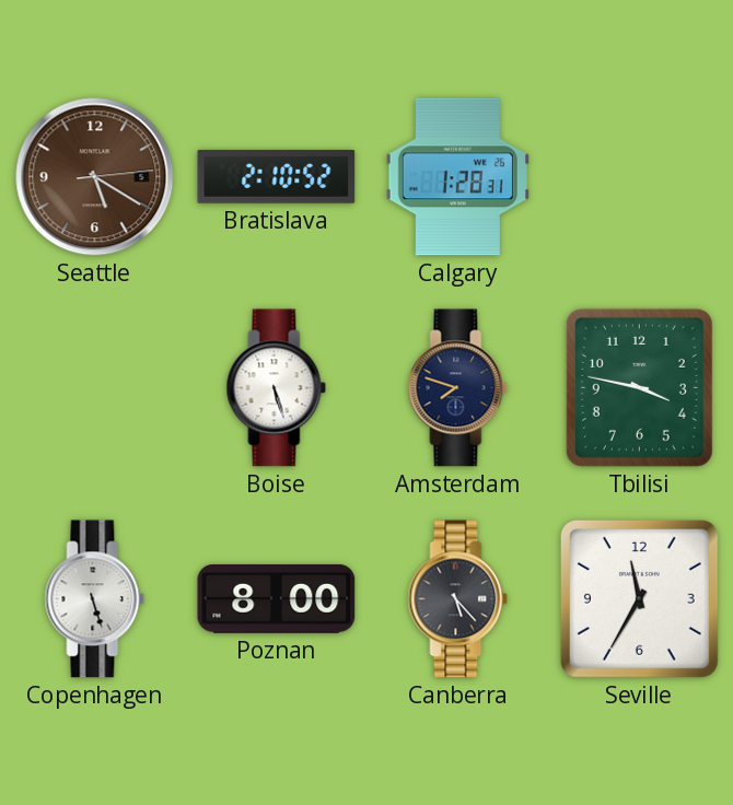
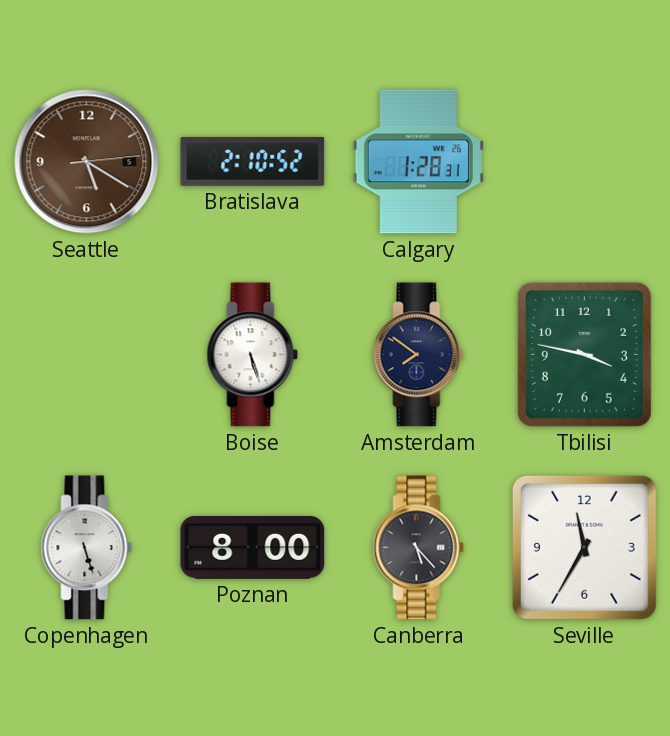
Amsterdam: 7:48 -> 7:51 (419, 355)
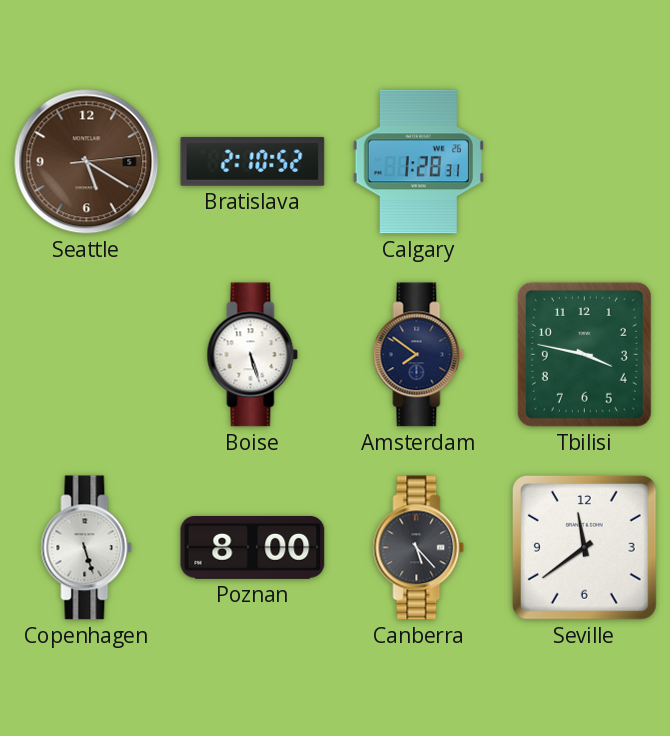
Seville: 11:35 -> 11:39 (584, 547)
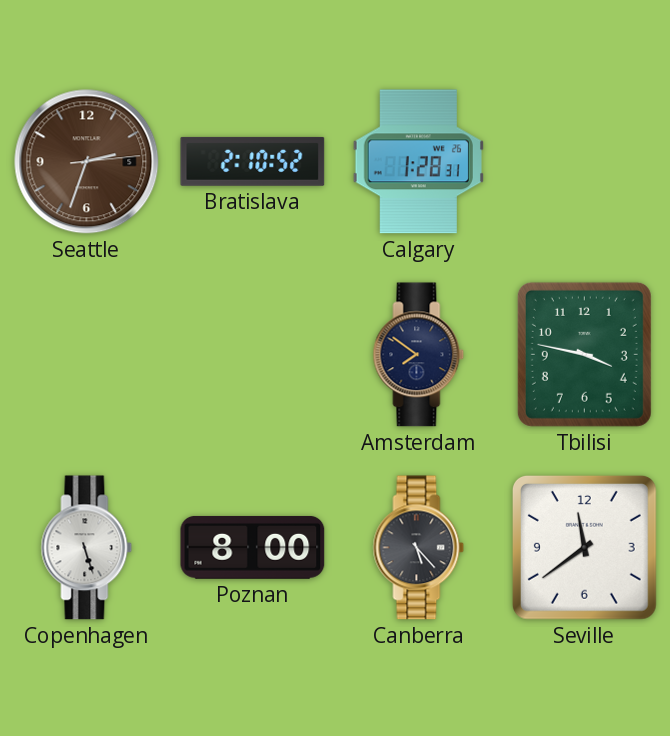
Seattle: 5:20 -> 2:33 (87, 162)
Boise: 5:27 -> none (253, 355)
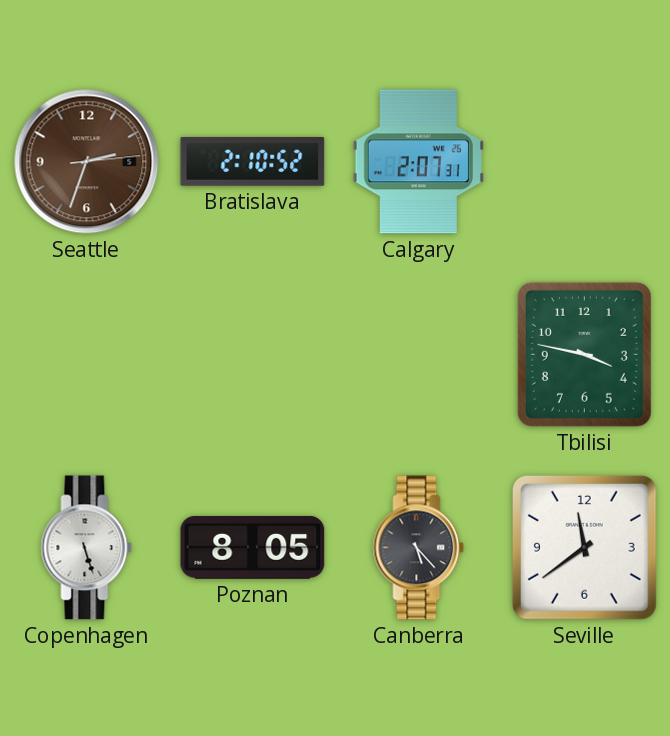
Calgary: 1:28 -> 2:07 (418, 162)
Amsterdam: 7:51 -> none (419, 355)
Poznan: 8:00 -> 8:05 (253, 548)
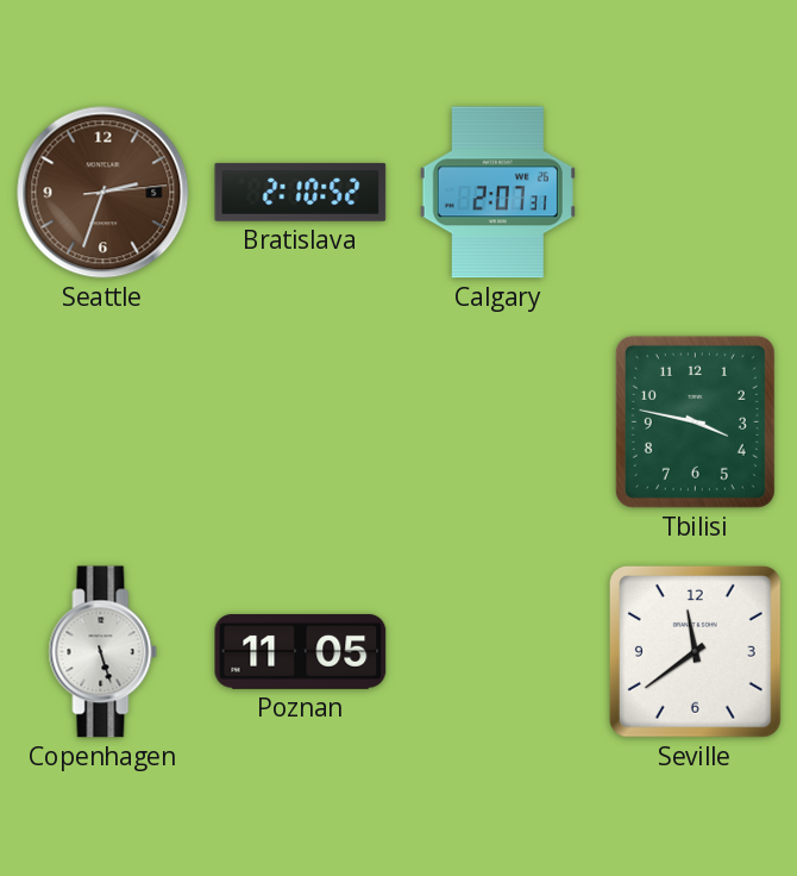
Poznan: 8:05 -> 11:05 (301, 652)
Canberra: 5:23 -> none (419, 548)
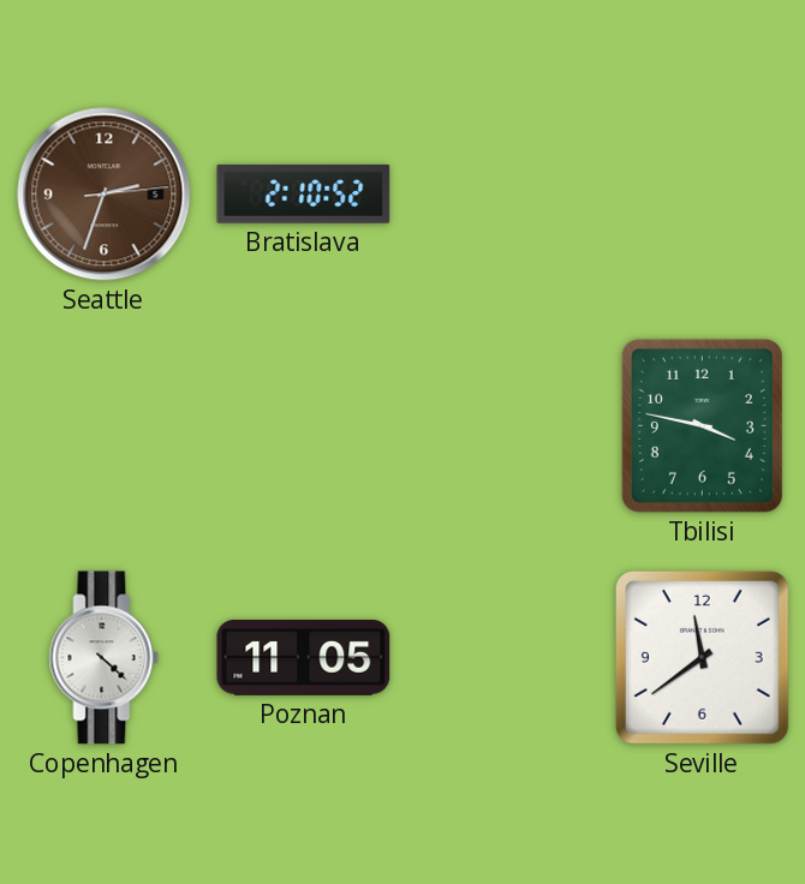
Calgary: 2:07 -> none (497, 193)
Copenhagen: 5:27 -> 4:22 (105, 658)
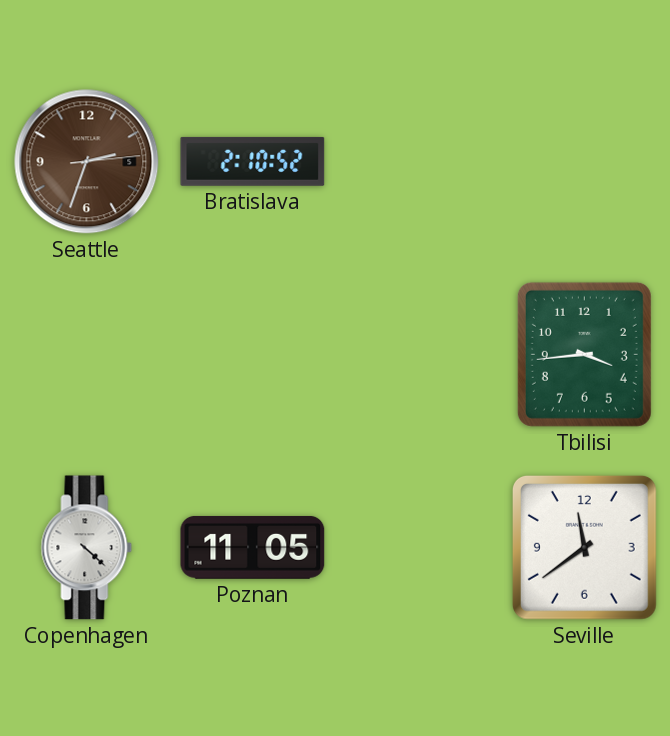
Tbilisi: 3:47 -> 3:44 (584, 354)
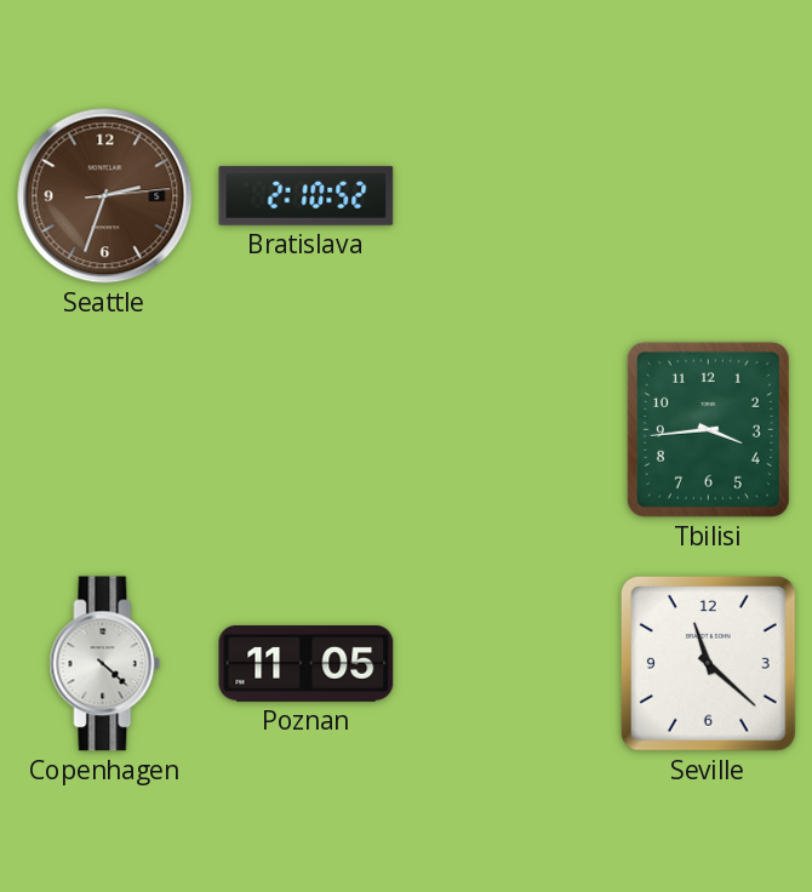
Seville: 11:39 -> 11:22 (708, 663)
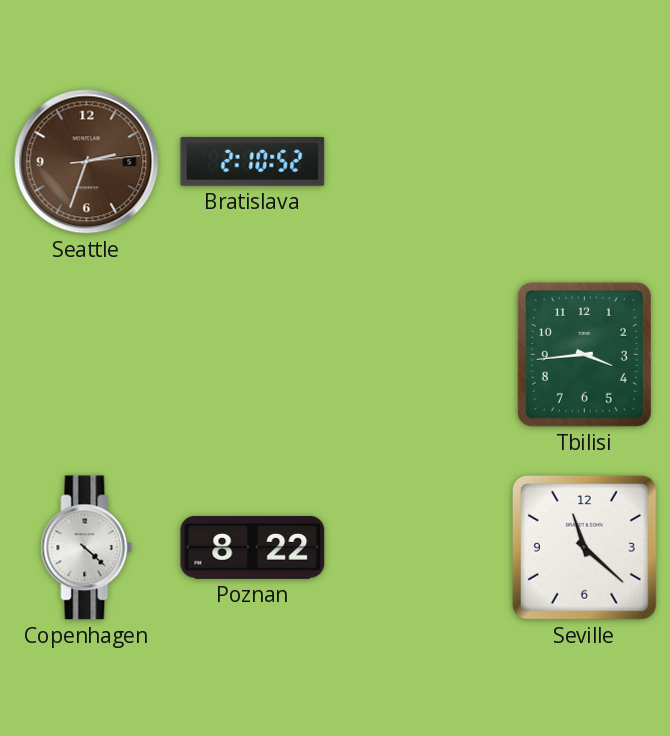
Poznan: 11:05 -> 8:22 (253, 548)
